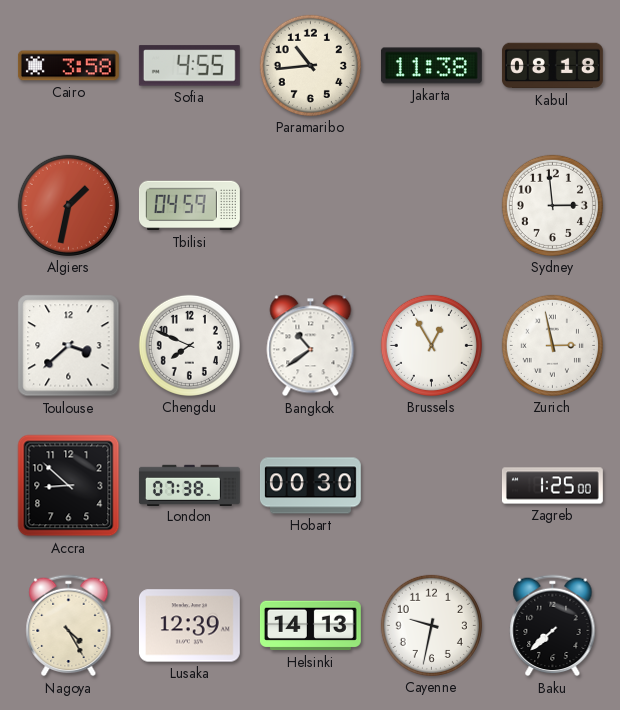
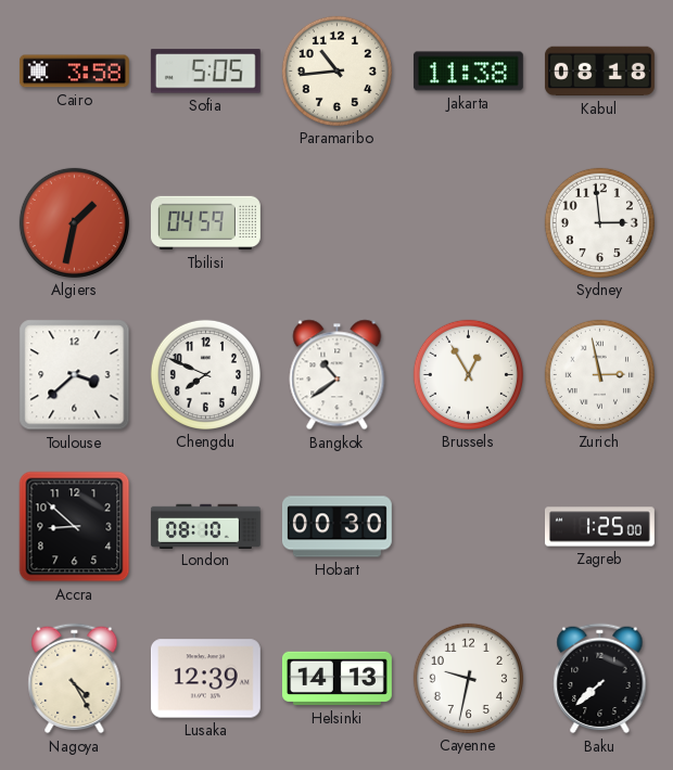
Sofia: 4:55 -> 5:05 (205, 72)
London: 07:38 -> 08:10 (205, 526)
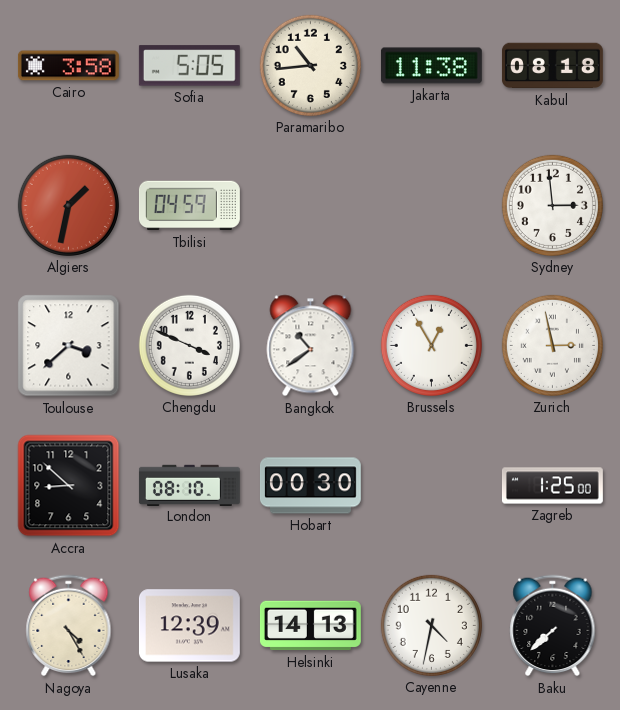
Chengdu: 7:49 -> 3:49 (189, 345)
Cayenne: 9:32 -> 4:32 (431, 625)
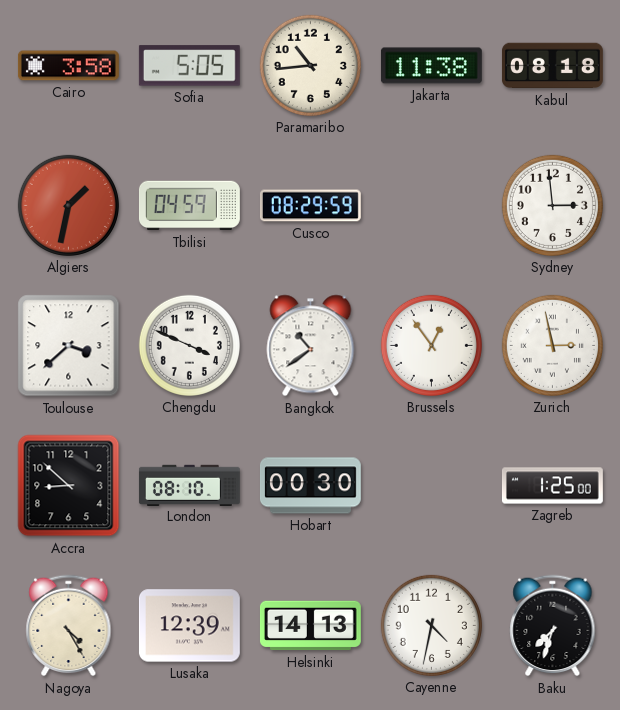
Cusco: none -> 08:29 (310, 206)
Brussels: 12:55 -> 12:54 (431, 345)
Baku: 7:38 -> 7:33 (553, 626)
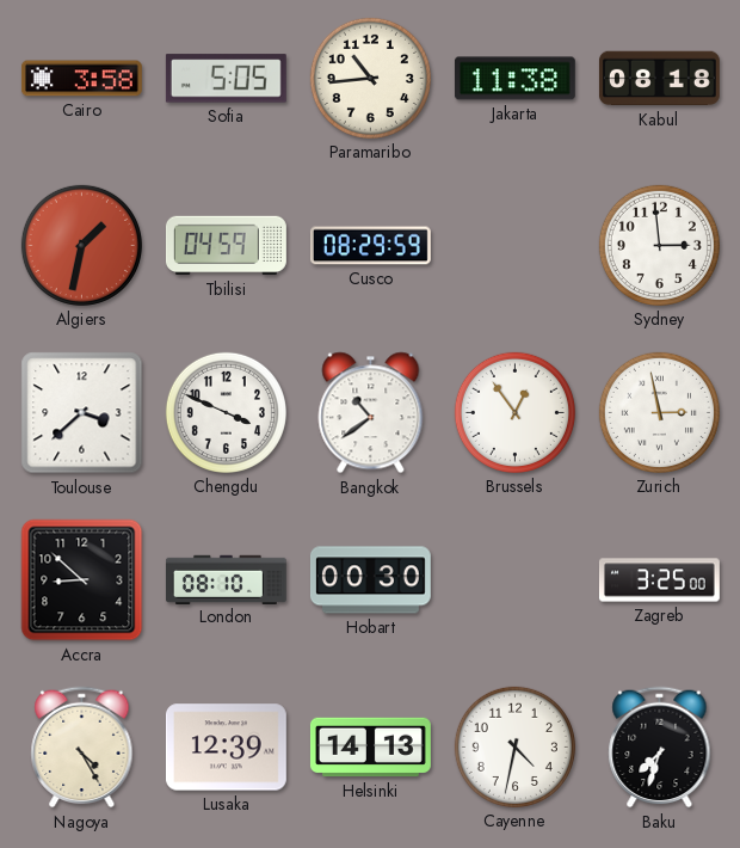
Zagreb: 1:25 -> 3:25 (659, 580)
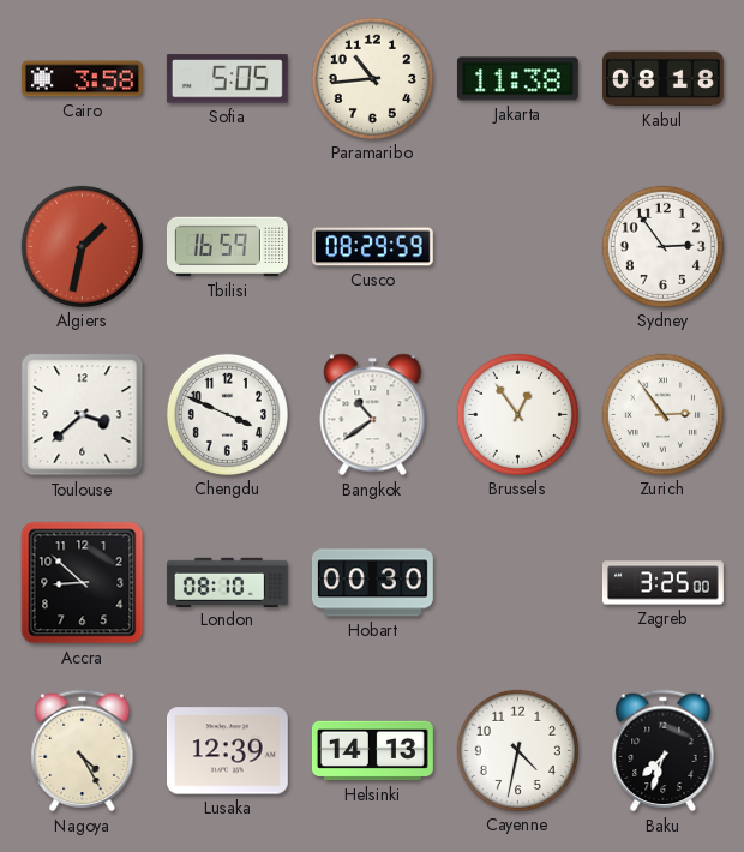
Tbilisi: 04:59 -> 16:59 (227, 247)
Sydney: 2:59 -> 2:54 (662, 246)
Zurich: 2:58 -> 2:54 (662, 414)
